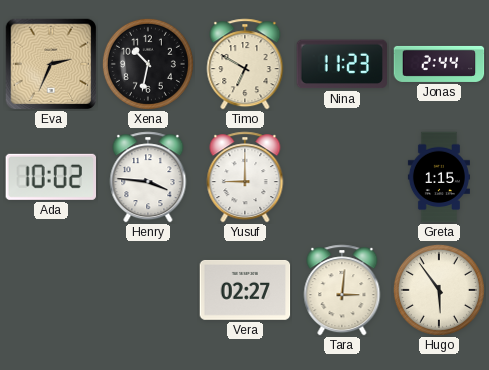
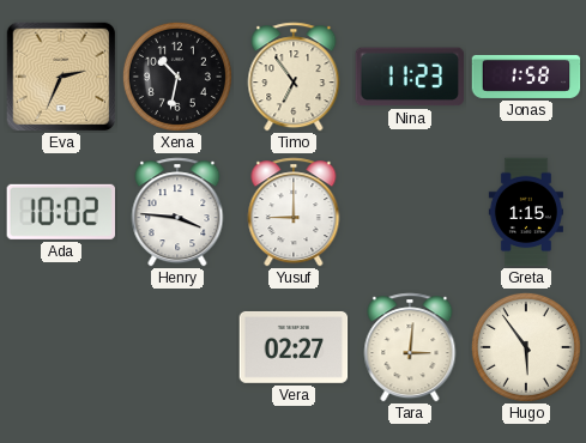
Timo: 6:50 -> 6:54 (294, 77)
Jonas: 2:44 -> 1:58 (526, 77)
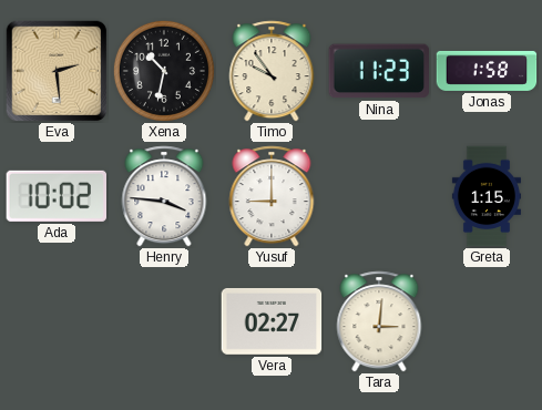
Eva: 2:34 -> 2:29 (57, 71)
Timo: 6:54 -> 9:54 (272, 71)
Hugo: 5:54 -> none (526, 347)
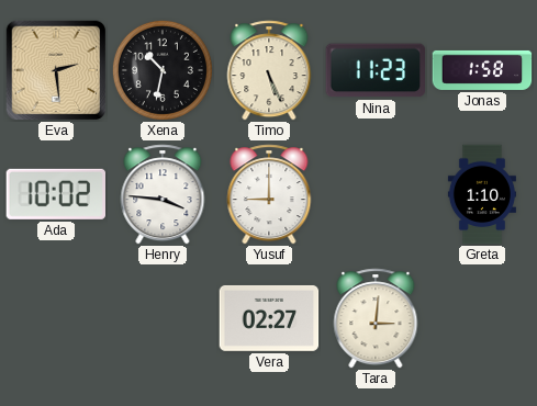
Timo: 9:54 -> 5:26 (269, 70)
Greta: 1:15 -> 1:10 (482, 194)
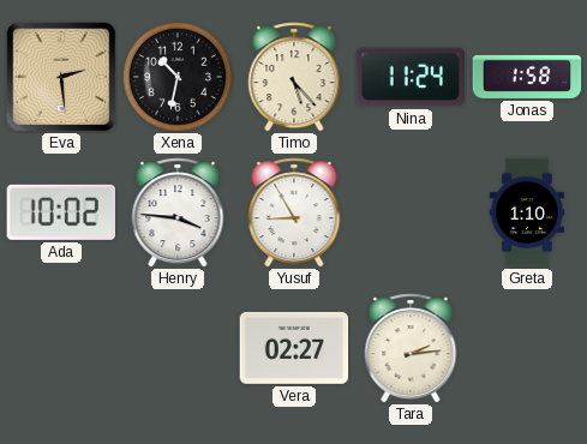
Timo: 5:26 -> 5:23 (294, 77)
Nina: 11:23 -> 11:24 (411, 77)
Yusuf: 9:00 -> 8:55 (294, 212)
Tara: 3:01 -> 2:14 (411, 348)
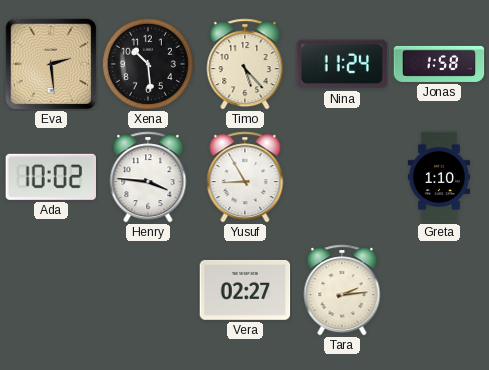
Xena: 10:32 -> 10:29 (148, 64)
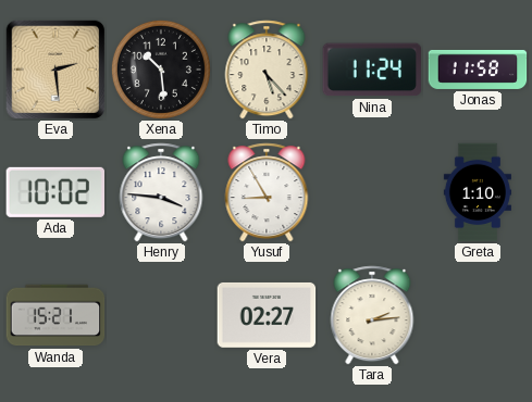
Jonas: 1:58 -> 11:58 (478, 70)
Wanda: none -> 15:21 (55, 315)
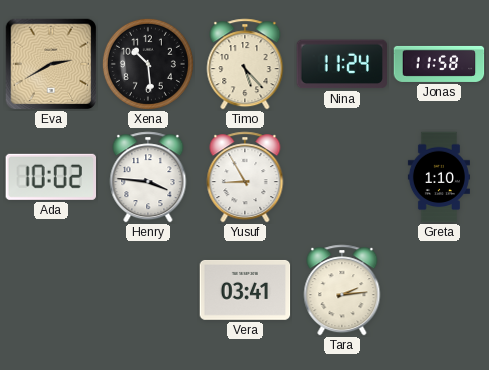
Eva: 2:29 -> 2:40 (51, 64)
Wanda: 15:21 -> none (55, 315)
Vera: 02:27 -> 03:41 (245, 290)
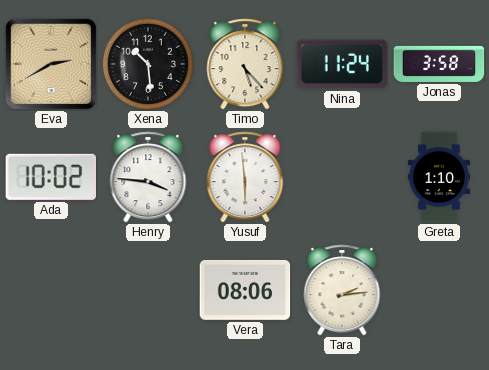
Jonas: 11:58 -> 3:58 (439, 64)
Yusuf: 8:55 -> 5:59 (245, 177)
Vera: 03:41 -> 08:06 (245, 290)
